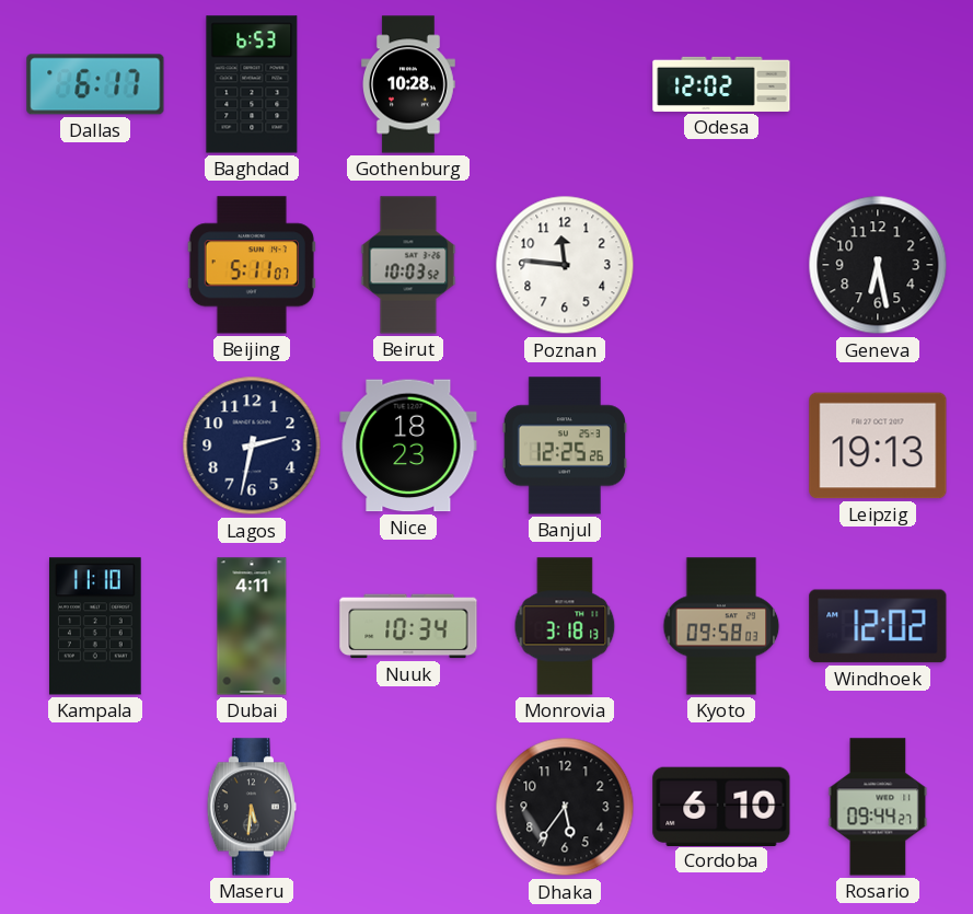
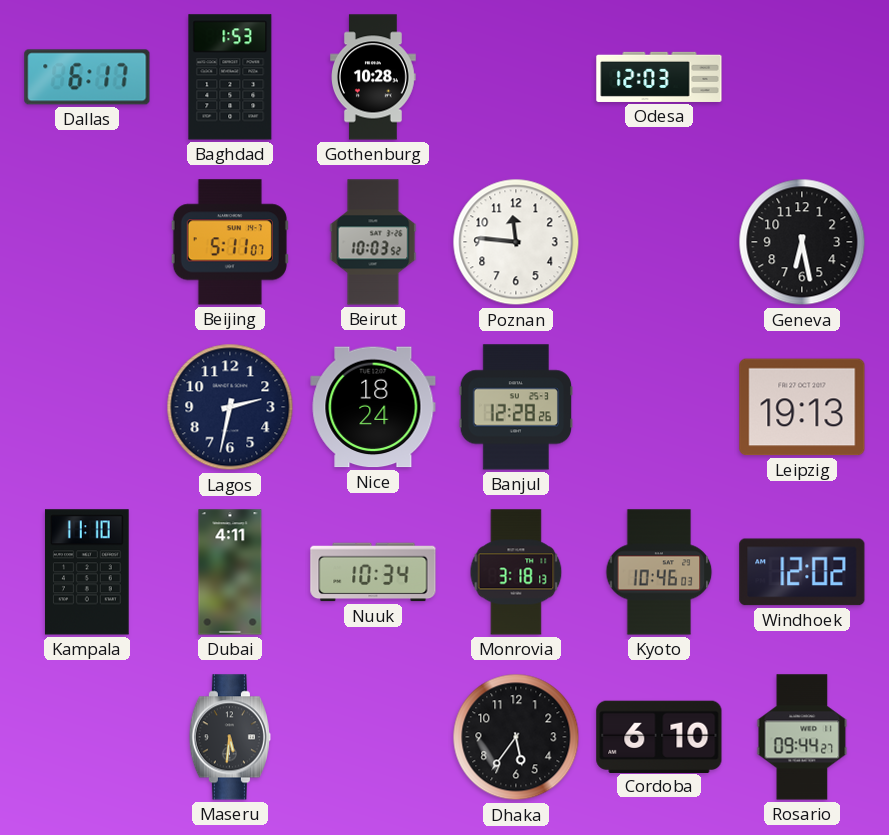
Baghdad: 6:53 -> 1:53 (230, 77)
Odesa: 12:02 -> 12:03 (659, 77)
Nice: 18:23 -> 18:24 (373, 407)
Banjul: 12:25 -> 12:28 (515, 407)
Kyoto: 09:58 -> 10:46 (659, 572)
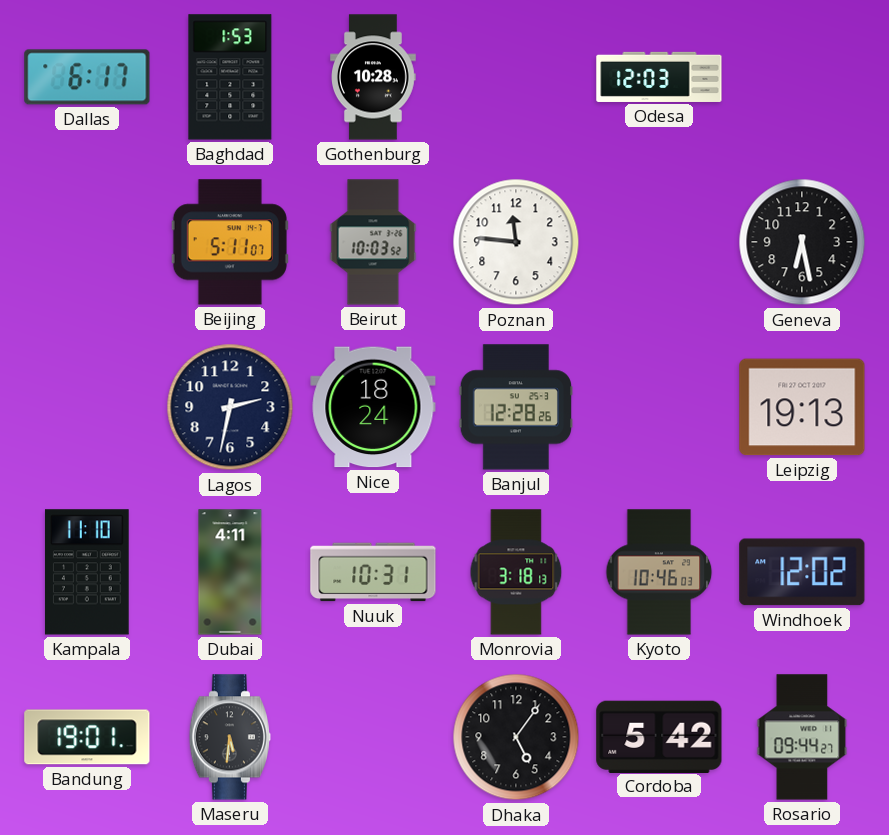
Nuuk: 10:34 -> 10:31 (373, 572)
Bandung: none -> 19:01 (87, 737)
Dhaka: 5:36 -> 5:06 (516, 737)
Cordoba: 6:10 -> 5:42 (659, 736)
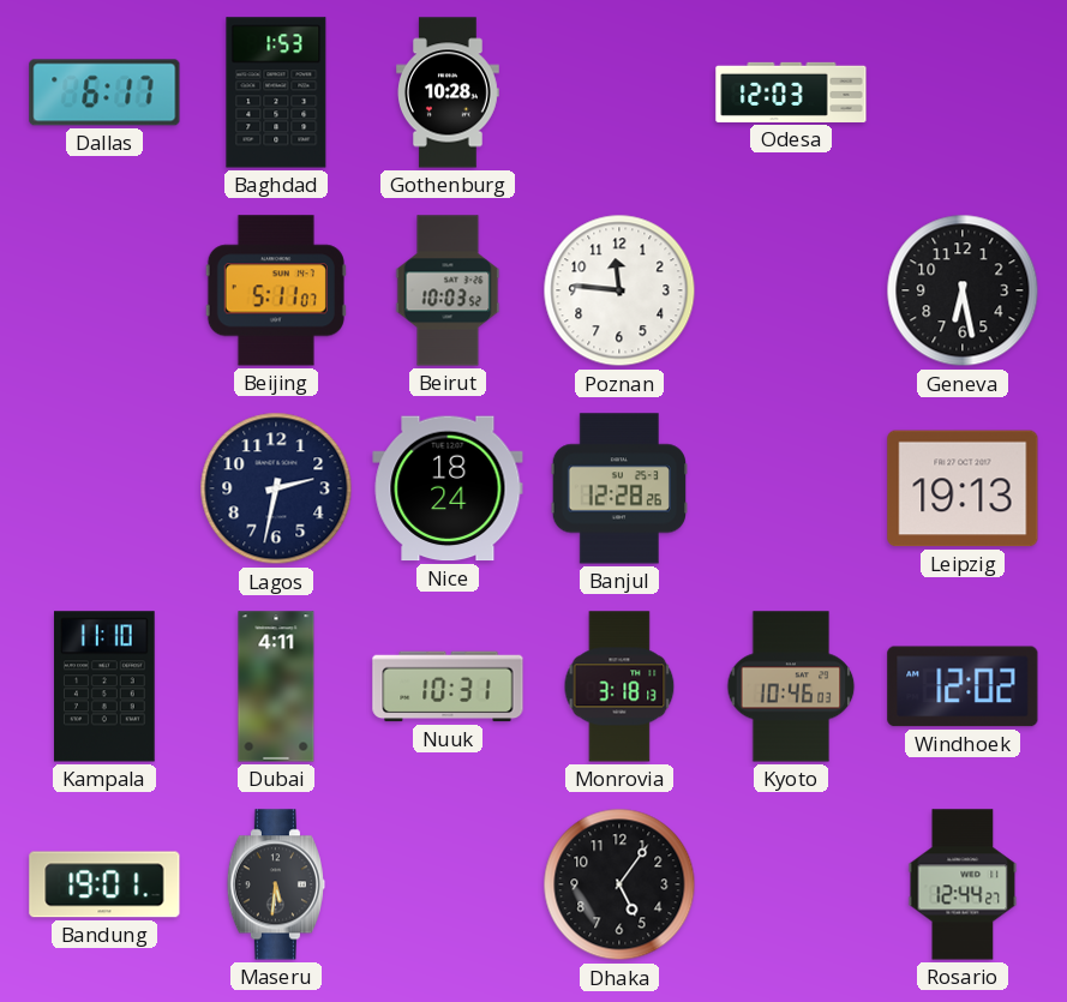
Cordoba: 5:42 -> none (659, 736)
Rosario: 09:44 -> 12:44 (963, 884)
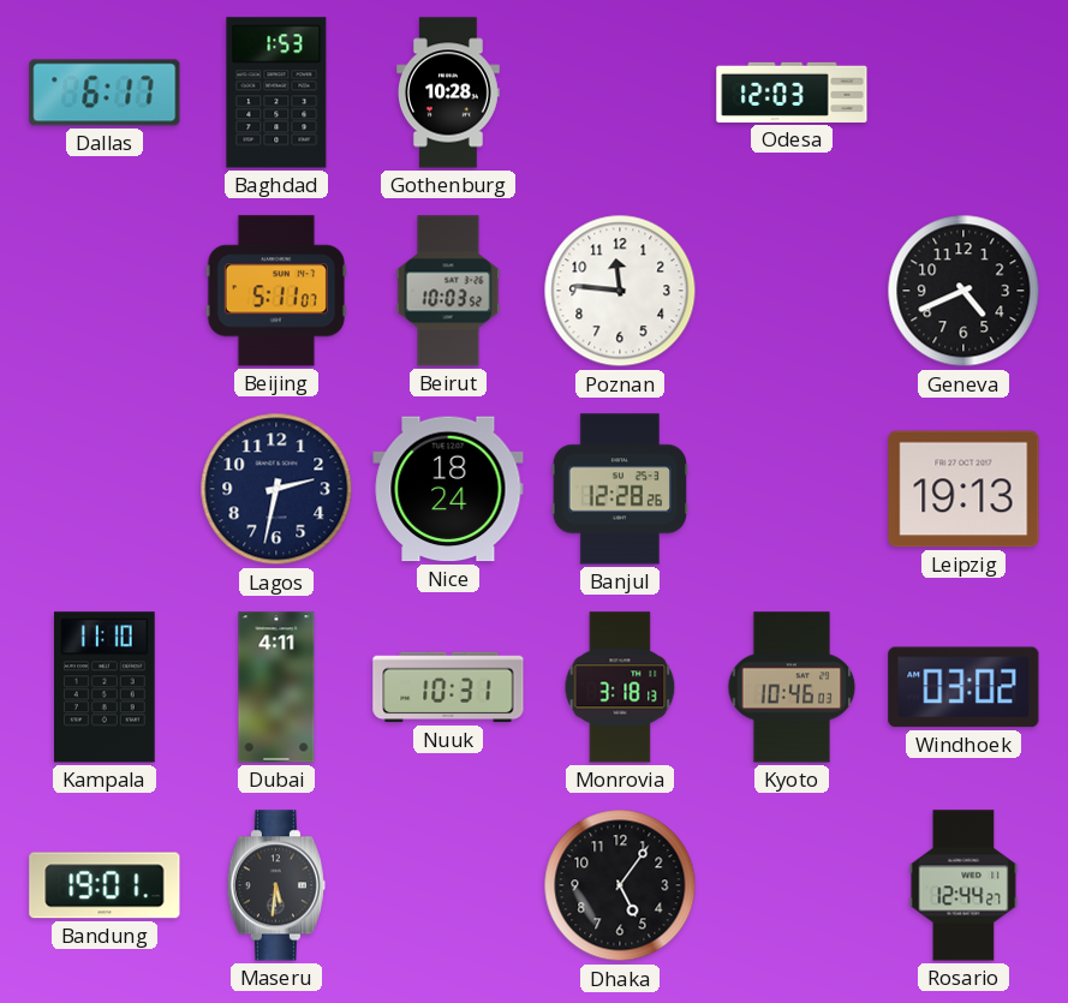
Geneva: 6:28 -> 4:41 (963, 291)
Windhoek: 12:02 -> 03:02 (963, 687)
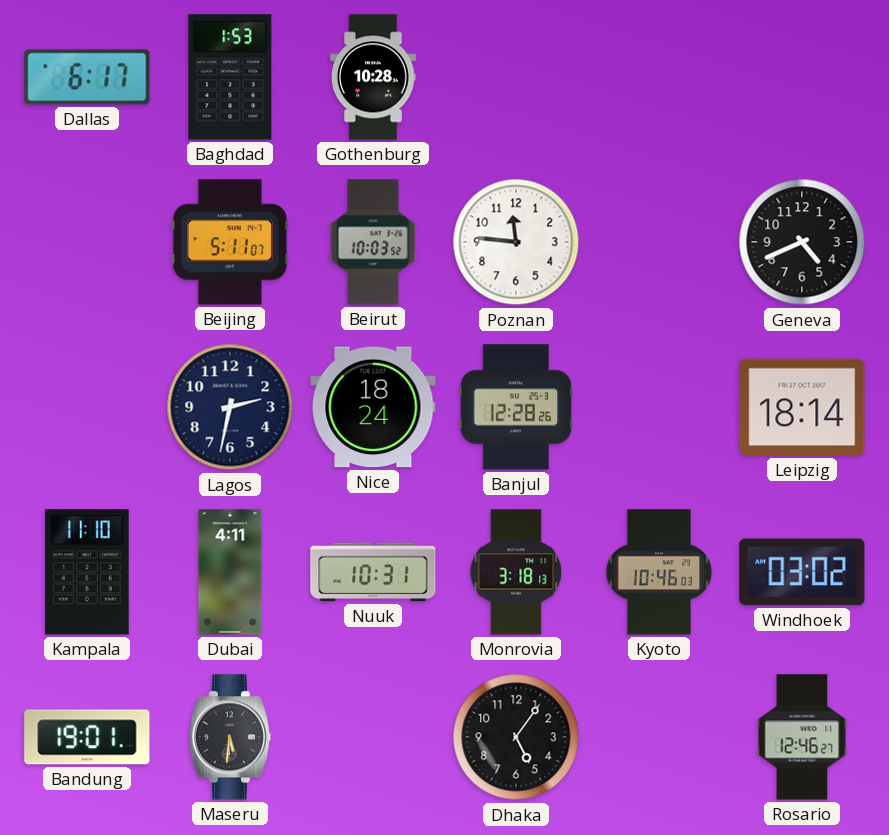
Odesa: 12:03 -> none (792, 92)
Leipzig: 19:13 -> 18:14 (802, 407)
Rosario: 12:44 -> 12:46 (802, 737)
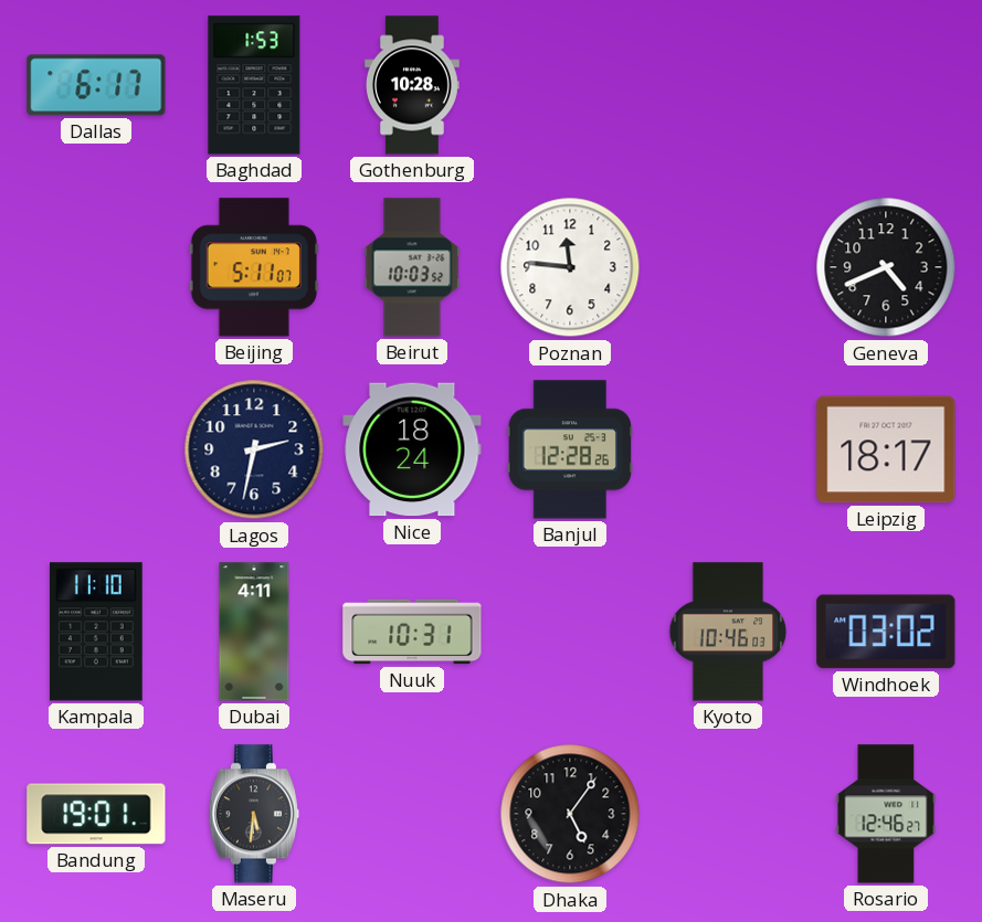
Leipzig: 18:14 -> 18:17 (886, 449)
Monrovia: 3:18 -> none (516, 572)
